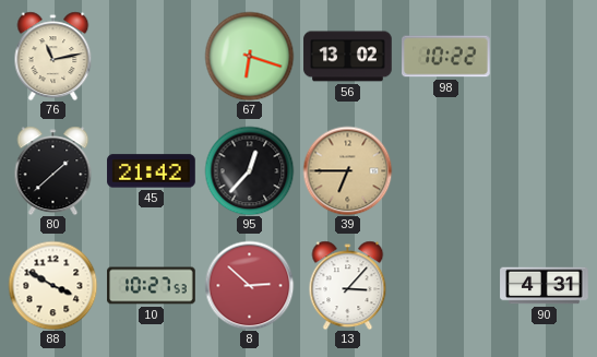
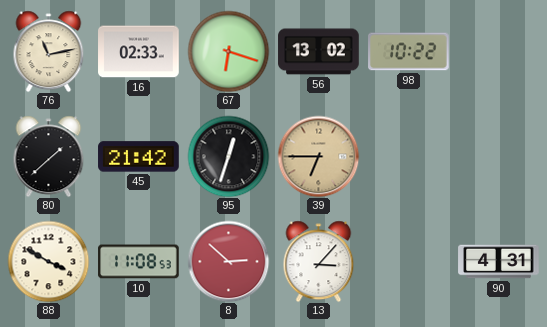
16: none -> 02:33 (139, 52)
95: 12:37 -> 12:33 (228, 156)
10: 10:27 -> 11:08 (139, 262)
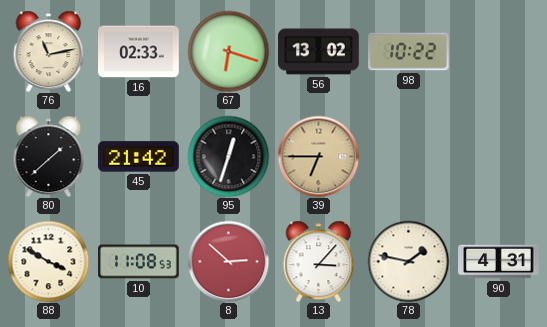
78: none -> 1:47 (408, 261)
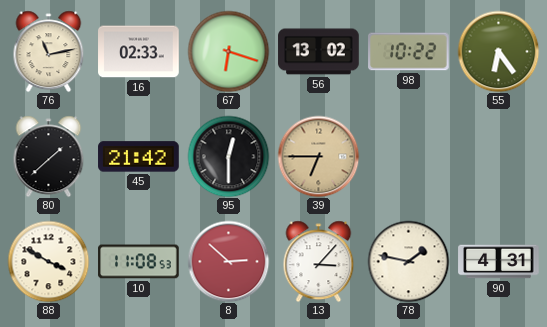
55: none -> 6:24 (498, 51)
95: 12:33 -> 12:30 (228, 156)
